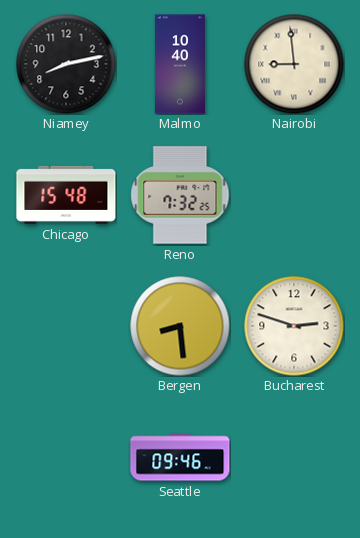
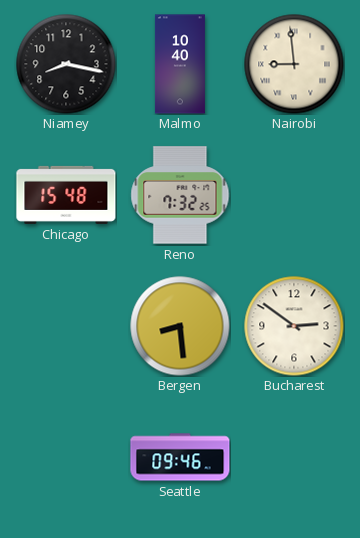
Niamey: 8:13 -> 8:17 (66, 64)
Bucharest: 2:48 -> 2:51 (294, 326)
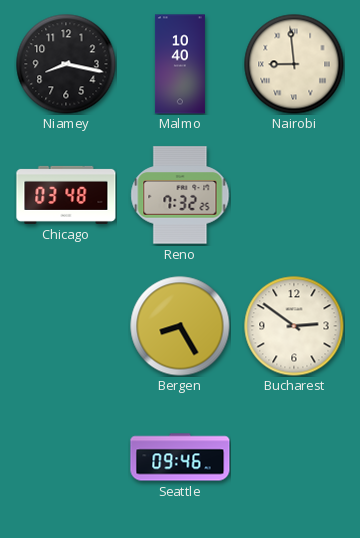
Chicago: 15:48 -> 03:48 (66, 195)
Bergen: 8:29 -> 8:25 (180, 326)
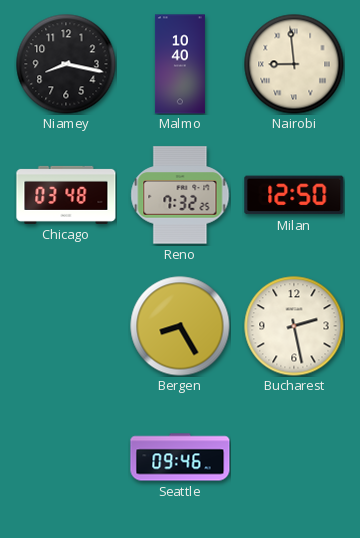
Milan: none -> 12:50 (294, 195)
Bucharest: 2:51 -> 2:28 (294, 326)
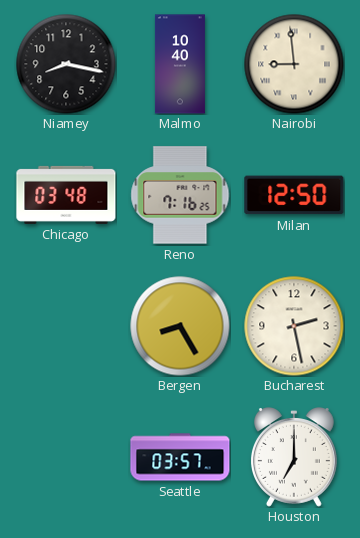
Reno: 7:32 -> 7:16 (180, 195)
Seattle: 09:46 -> 03:57 (180, 457)
Houston: none -> 7:00 (294, 457)
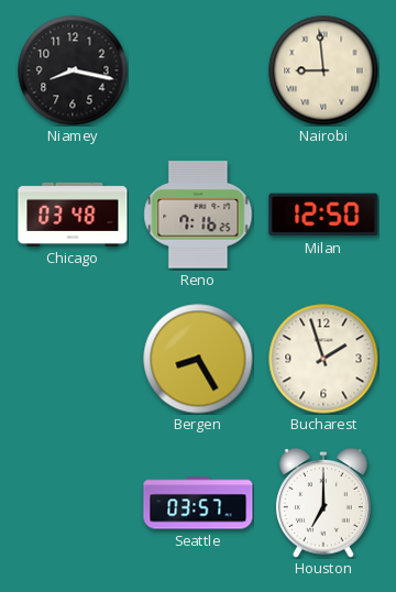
Malmo: 10:40 -> none (180, 64)
Bucharest: 2:28 -> 1:57 (323, 359)
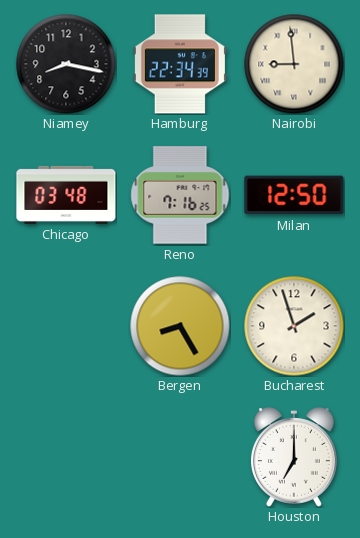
Hamburg: none -> 22:34 (180, 64)
Seattle: 03:57 -> none (198, 503)
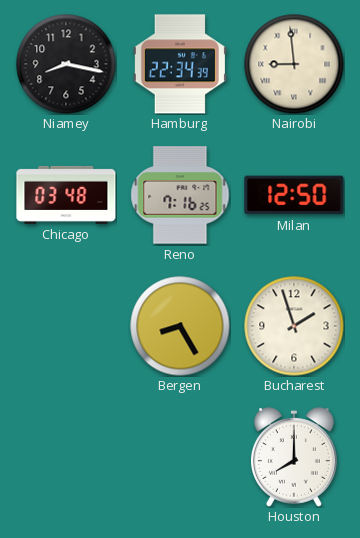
Houston: 7:00 -> 8:00 (294, 457)
